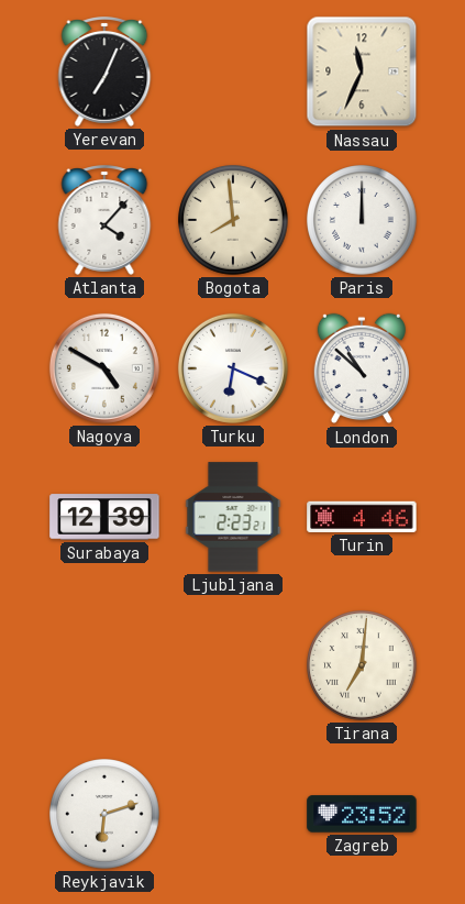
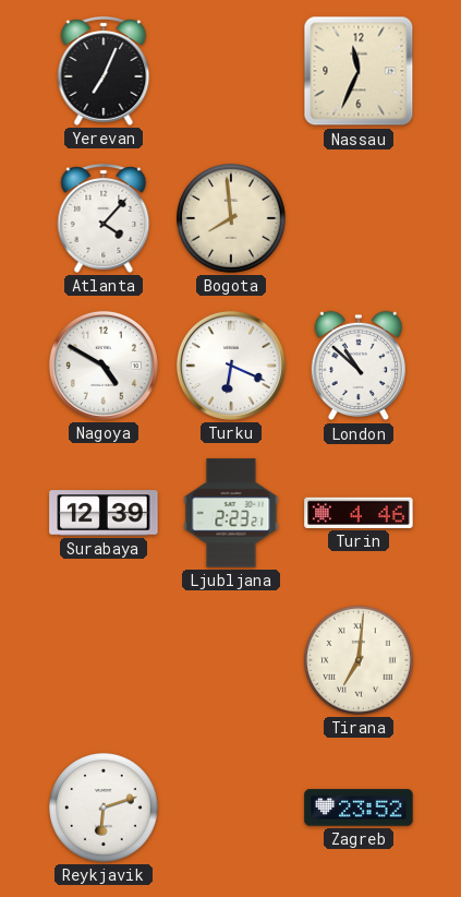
Paris: 12:00 -> none (362, 220)
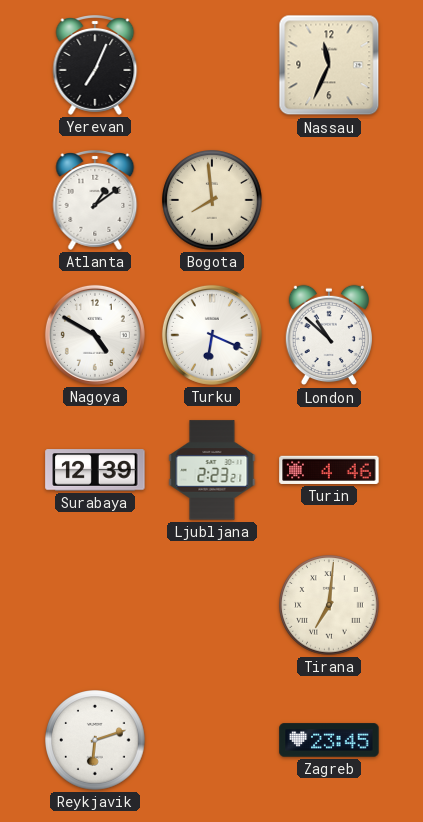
Atlanta: 4:07 -> 1:09 (95, 201)
Zagreb: 23:52 -> 23:45 (329, 740)
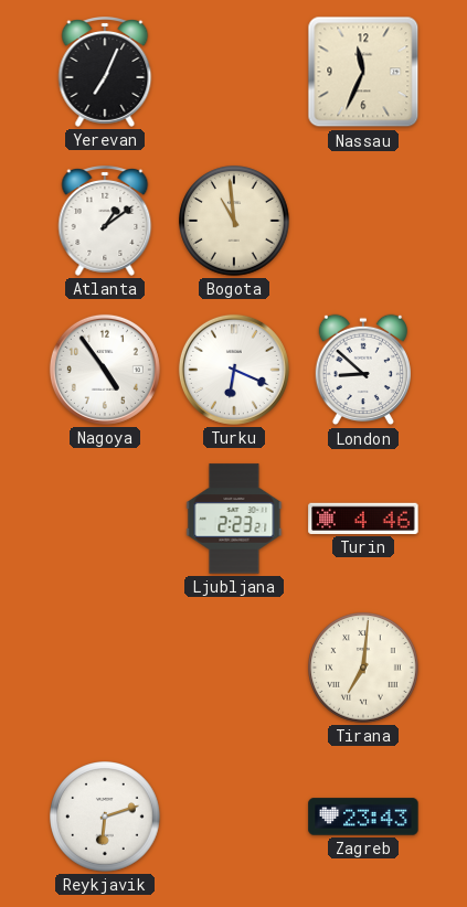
Bogota: 7:59 -> 10:59 (234, 221)
Nagoya: 4:50 -> 4:54 (105, 370)
London: 10:52 -> 8:52 (363, 370)
Surabaya: 12:39 -> none (95, 470)
Zagreb: 23:45 -> 23:43 (363, 817)
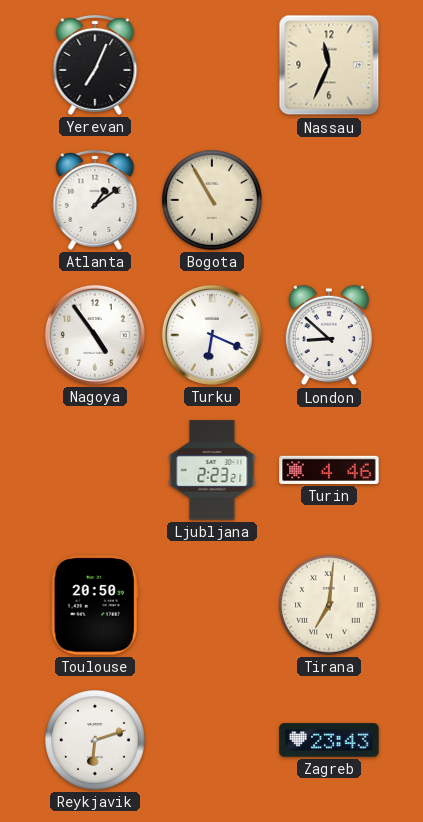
Bogota: 10:59 -> 10:55 (212, 200)
Toulouse: none -> 20:50 (95, 605)
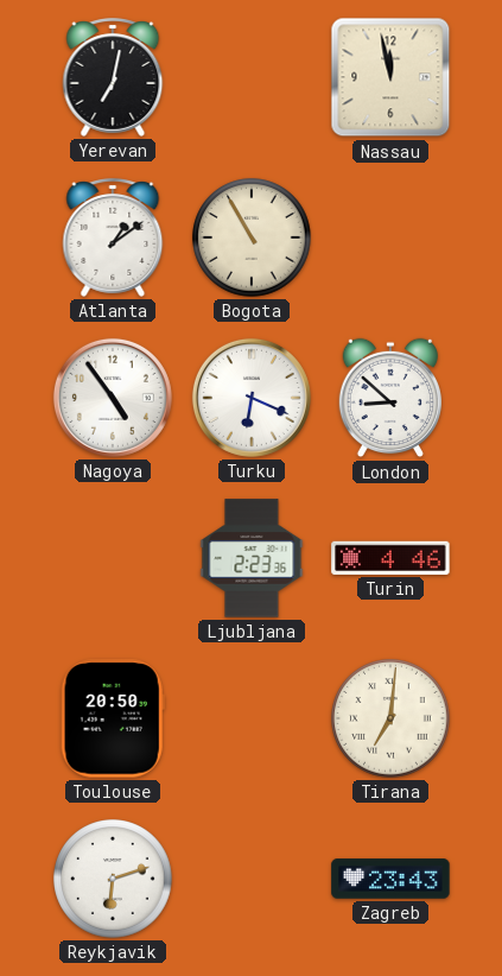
Yerevan: 7:04 -> 7:02 (113, 78)
Nassau: 11:34 -> 11:58 (390, 77)
Ljubljana: 2:23:21 -> 2:23:36 (252, 558)
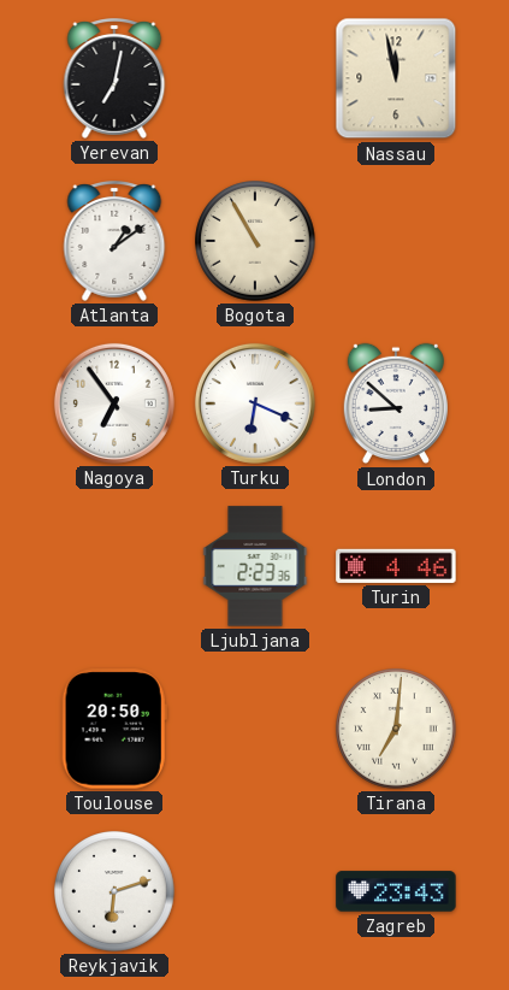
Nagoya: 4:54 -> 6:54 (114, 403)
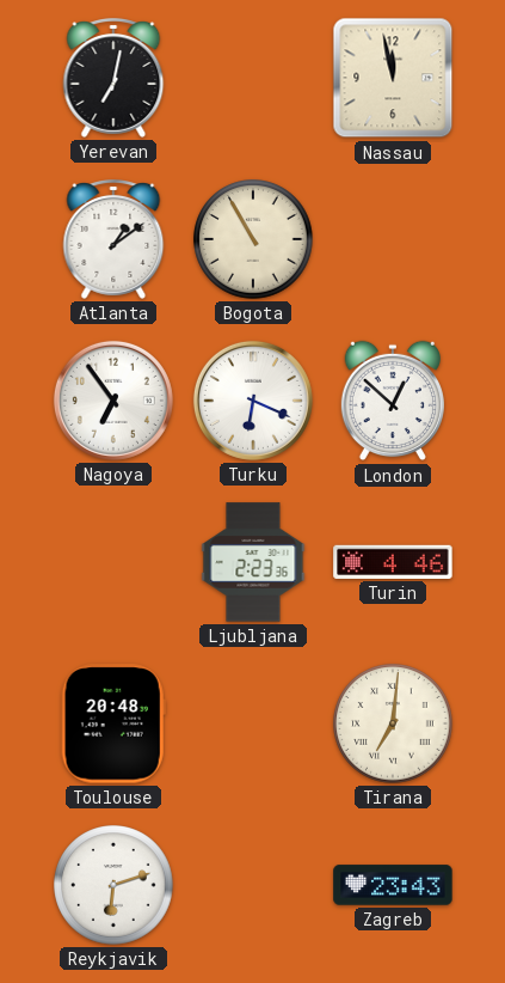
London: 8:52 -> 12:52 (393, 401)
Toulouse: 20:50 -> 20:48 (113, 723)
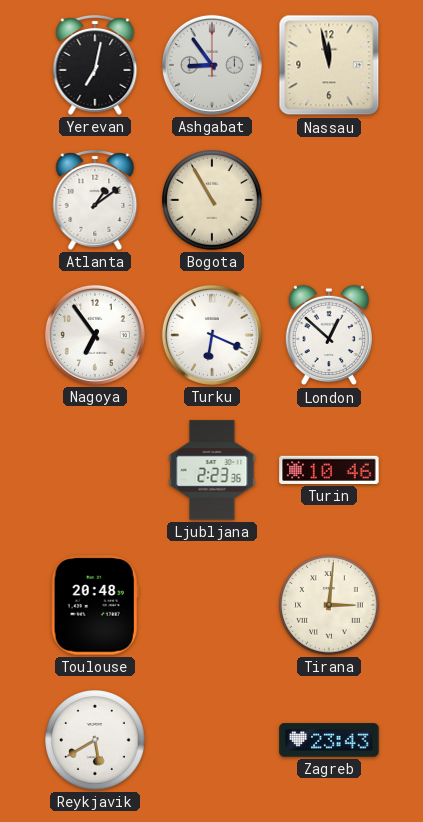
Ashgabat: none -> 8:54 (212, 65)
Turin: 4:46 -> 10:46 (329, 470)
Tirana: 7:01 -> 3:01 (329, 605)
Reykjavik: 6:12 -> 5:40 (95, 740)
